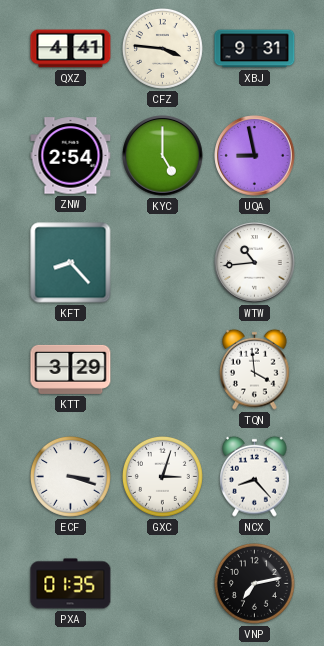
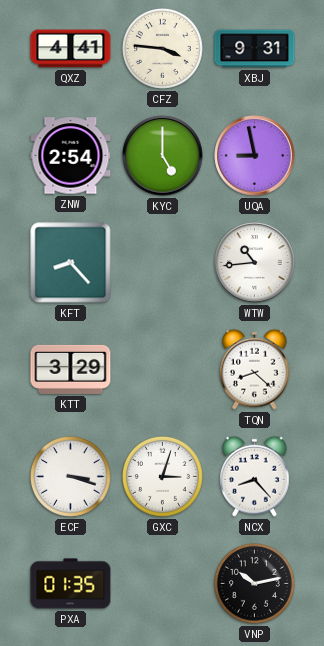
TQN: 3:59 -> 8:22 (255, 369)
VNP: 7:13 -> 10:13 (254, 583)
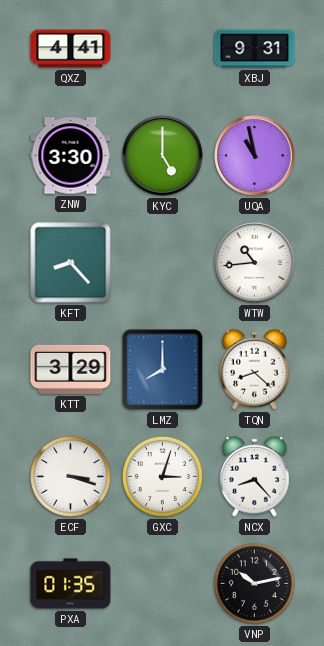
CFZ: 3:46 -> none (162, 48)
ZNW: 2:54 -> 3:30 (71, 156)
UQA: 8:58 -> 10:58 (255, 156)
LMZ: none -> 8:00 (163, 370)
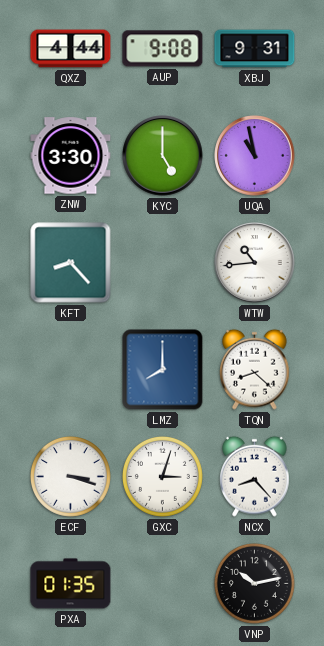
QXZ: 4:41 -> 4:44 (71, 49)
AUP: none -> 9:08 (163, 49)
KTT: 3:29 -> none (71, 369)
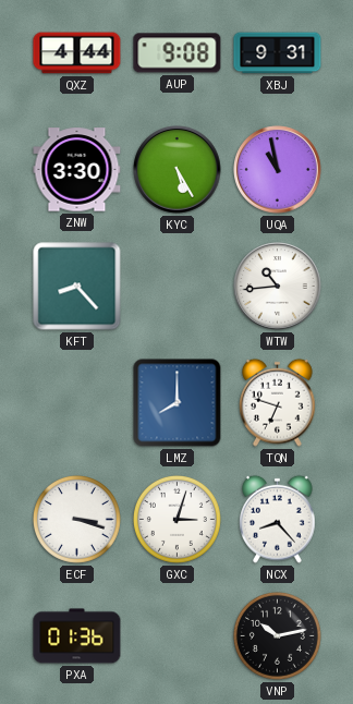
KYC: 5:00 -> 5:25 (178, 170)
TQN: 8:22 -> 6:48 (278, 402)
PXA: 01:35 -> 01:36 (77, 636)
